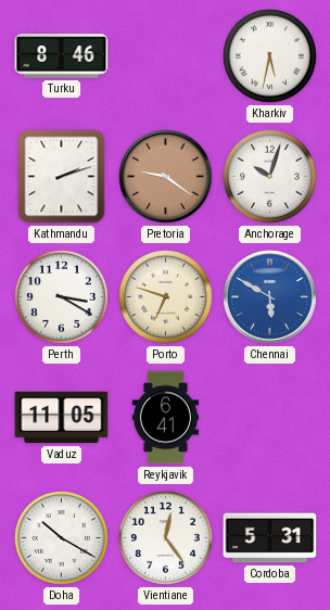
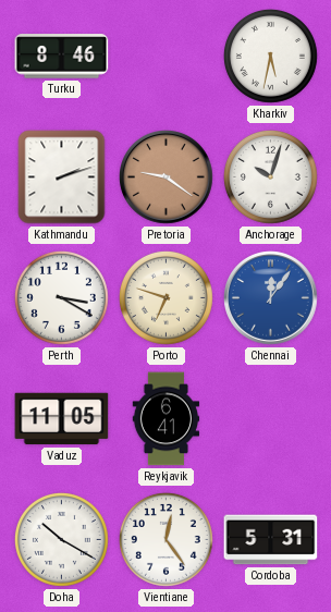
Chennai: 5:50 -> 12:06 (271, 298)
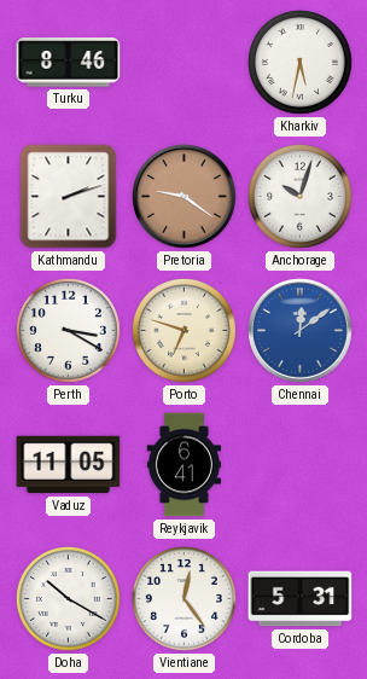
Chennai: 12:06 -> 12:09 (301, 331)
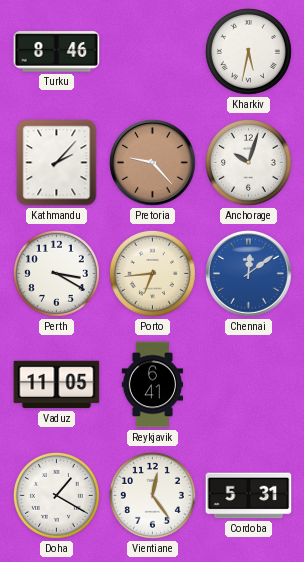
Kathmandu: 2:12 -> 2:07 (57, 163)
Pretoria: 9:21 -> 9:23 (153, 163)
Porto: 6:48 -> 6:44 (152, 273)
Doha: 10:20 -> 1:20 (56, 495)
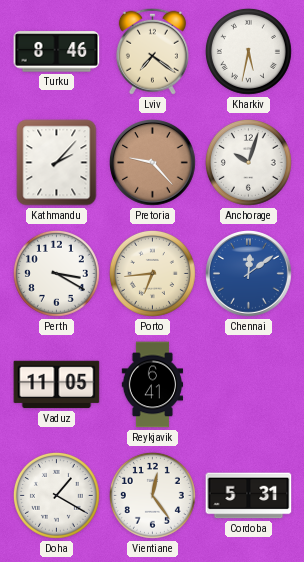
Lviv: none -> 7:21 (152, 51)
